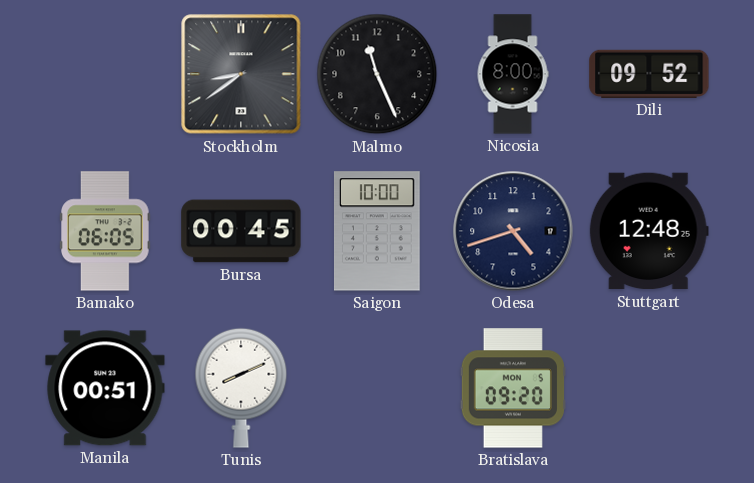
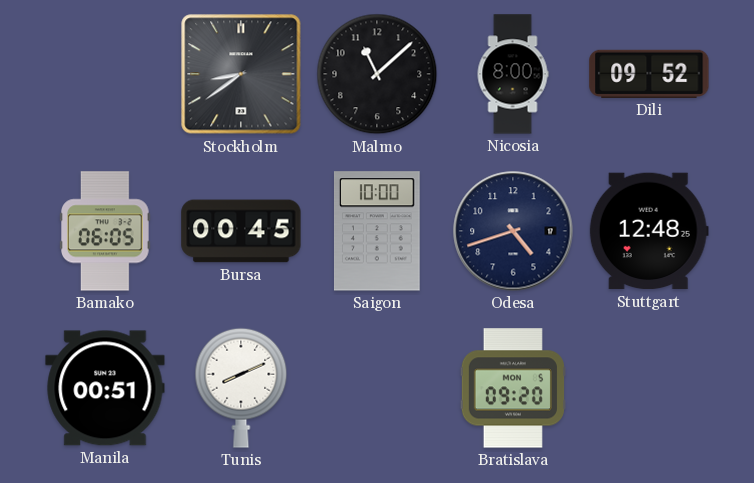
Malmo: 11:26 -> 11:08 (377, 74)
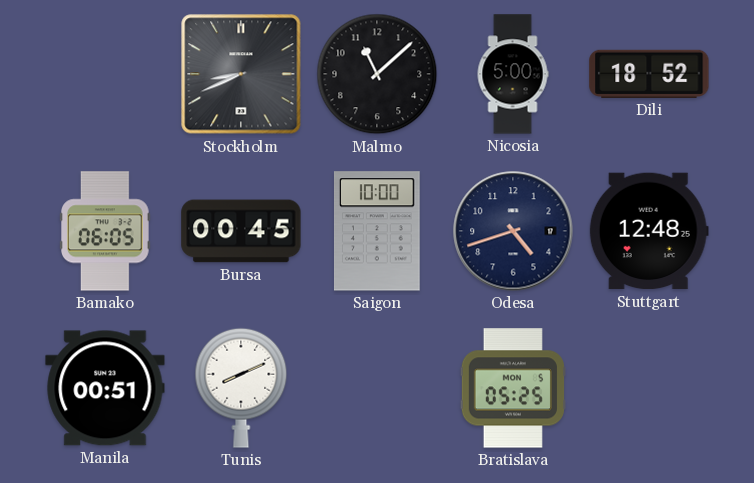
Stockholm: 8:39 -> 8:41 (241, 74)
Nicosia: 8:00 -> 5:00 (513, 74)
Dili: 09:52 -> 18:52 (649, 74)
Bratislava: 09:20 -> 05:25 (513, 388)
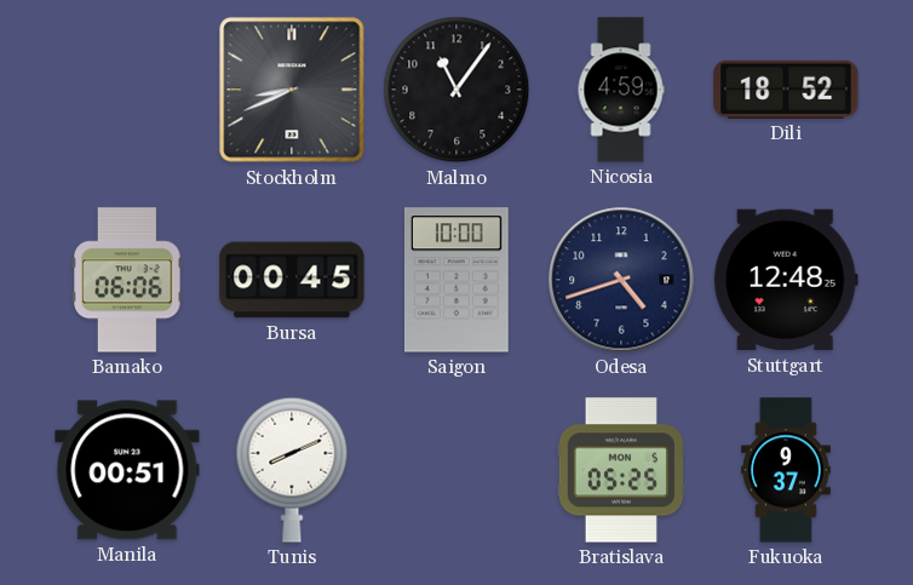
Malmo: 11:08 -> 11:06 (456, 90)
Nicosia: 5:00 -> 4:59 (621, 90)
Bamako: 06:05 -> 06:06 (128, 280)
Fukuoka: none -> 9:37 (786, 470)
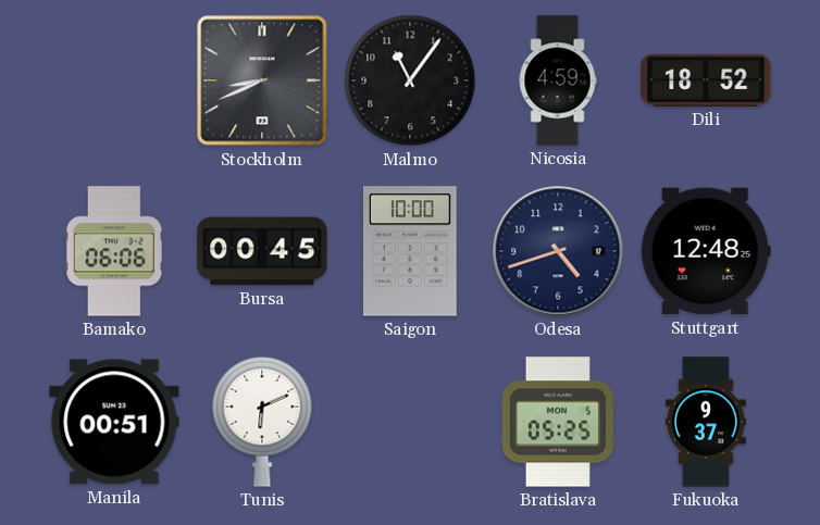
Tunis: 8:11 -> 6:11 (262, 422)
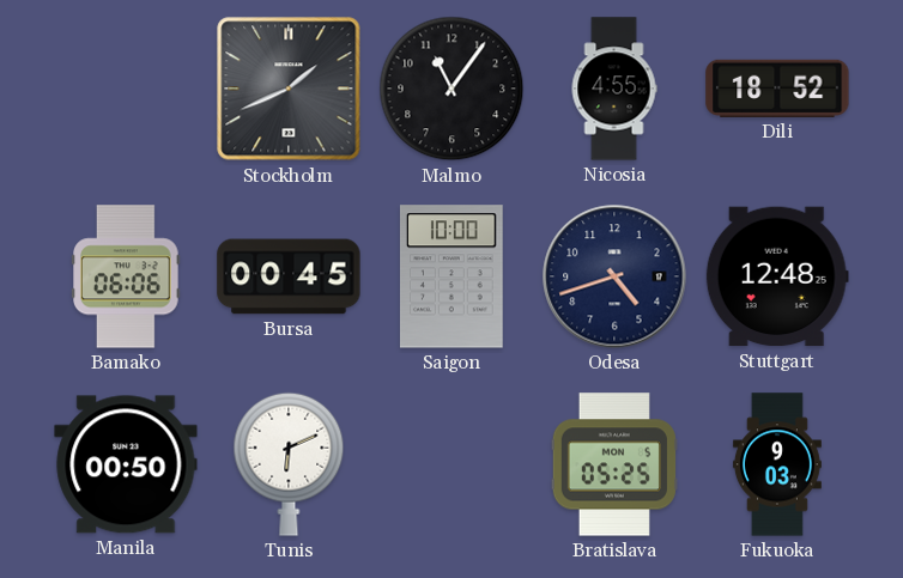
Stockholm: 8:41 -> 1:41 (289, 89)
Nicosia: 4:59 -> 4:55 (614, 89)
Manila: 00:51 -> 00:50 (126, 464)
Fukuoka: 9:37 -> 9:03 (777, 464)
